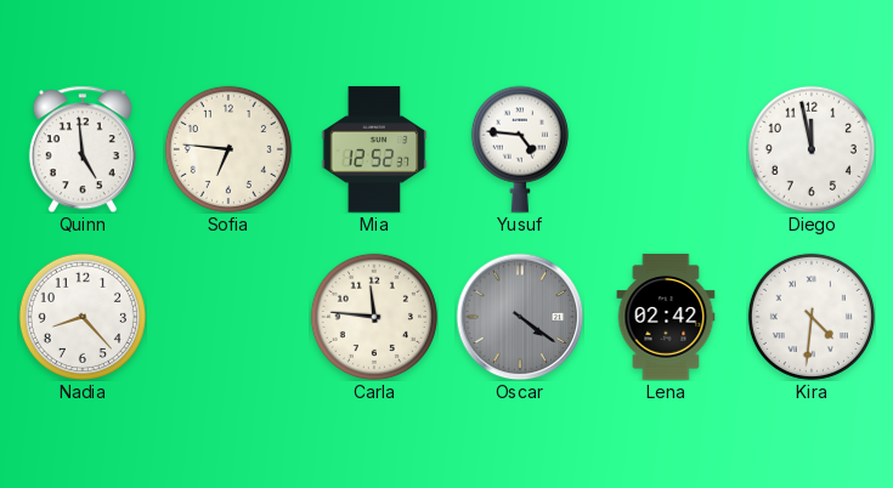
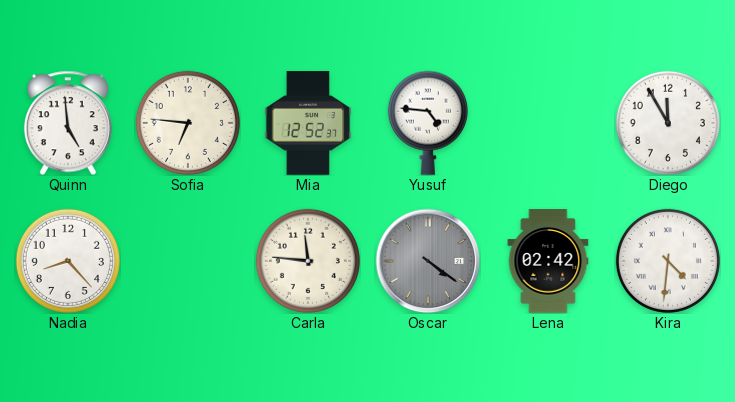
Diego: 11:58 -> 11:55 (668, 123)
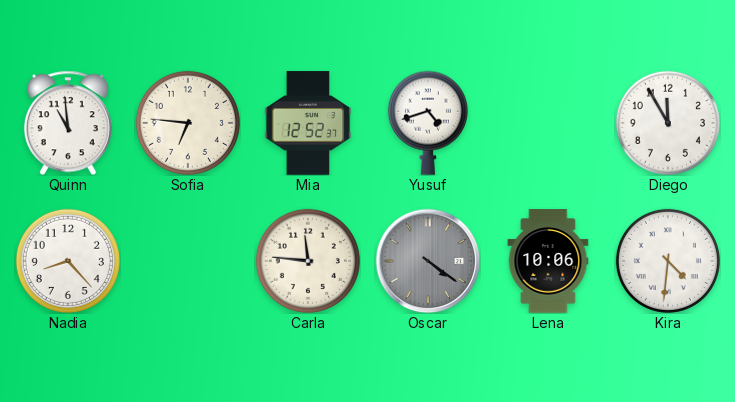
Quinn: 4:59 -> 10:59 (68, 123)
Yusuf: 4:46 -> 4:42 (428, 123)
Lena: 02:42 -> 10:06 (548, 261)
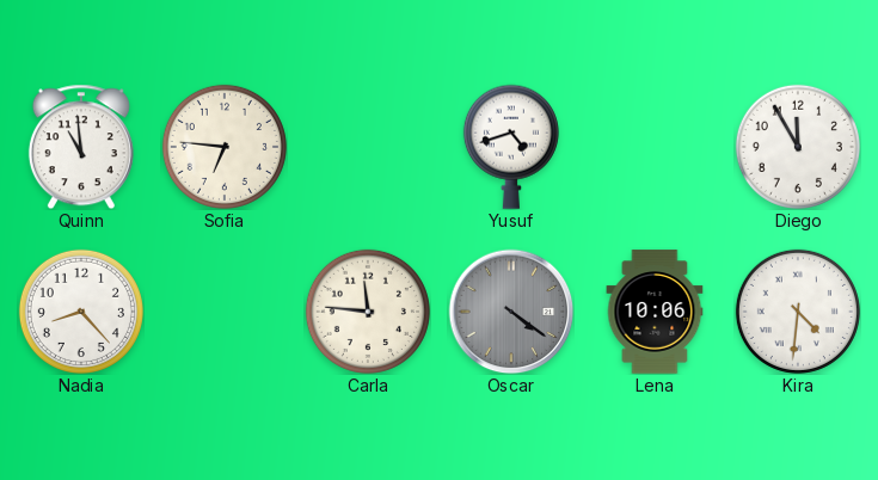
Mia: 12:52 -> none (308, 123)
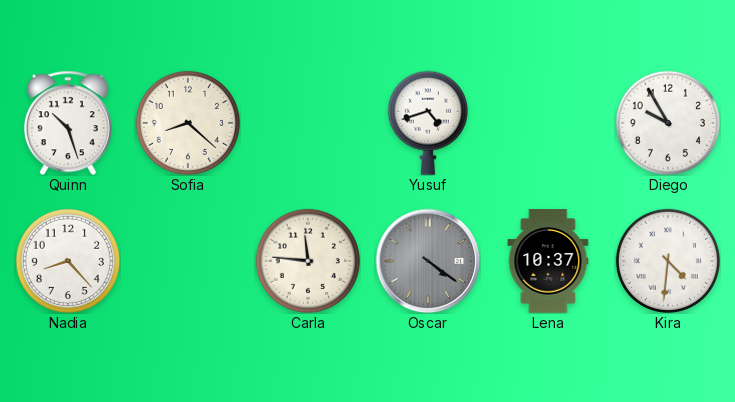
Quinn: 10:59 -> 10:27 (68, 123)
Sofia: 6:46 -> 8:22 (188, 123)
Diego: 11:55 -> 9:55 (668, 123)
Lena: 10:06 -> 10:37 (548, 261)
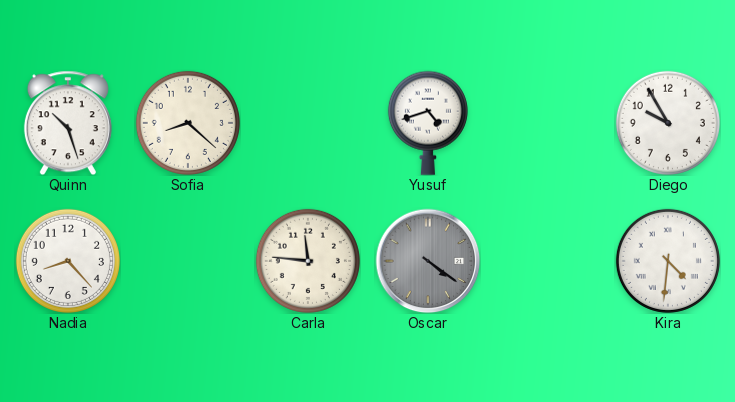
Lena: 10:37 -> none (548, 261)
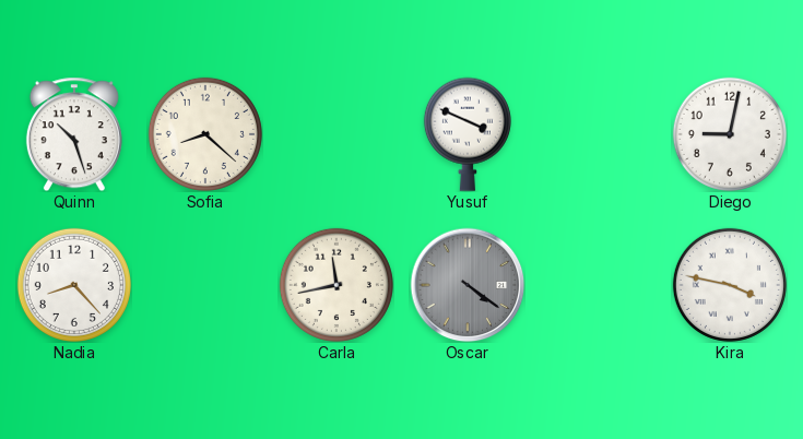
Yusuf: 4:42 -> 3:49 (468, 134)
Diego: 9:55 -> 9:02 (730, 134)
Carla: 11:46 -> 11:43 (336, 285)
Kira: 4:31 -> 3:47 (730, 285)
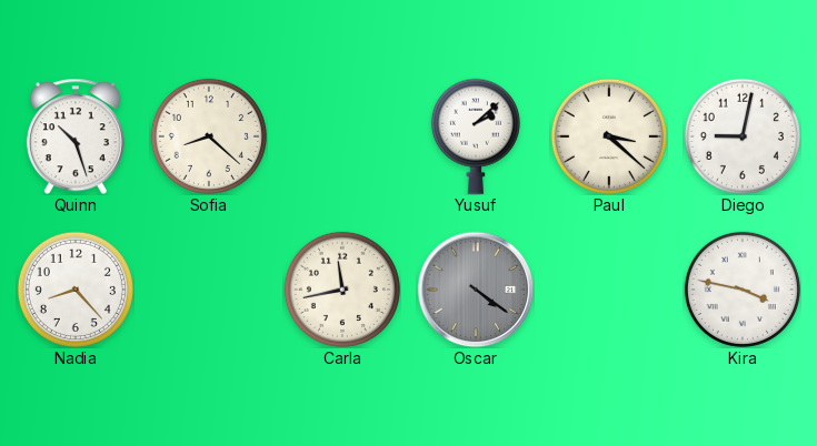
Yusuf: 3:49 -> 2:08 (476, 136)
Paul: none -> 3:22 (609, 136)
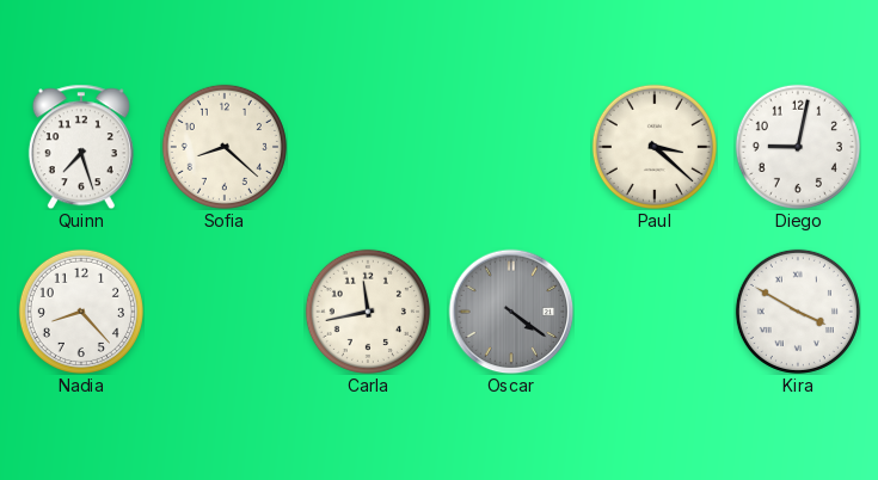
Quinn: 10:27 -> 7:27 (81, 147)
Yusuf: 2:08 -> none (476, 136)
Kira: 3:47 -> 3:50 (798, 312)
